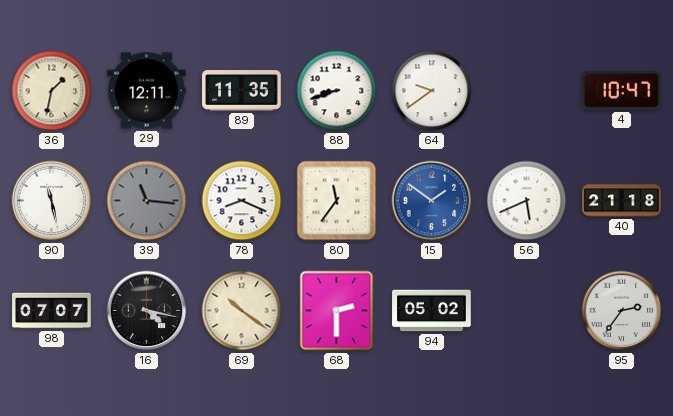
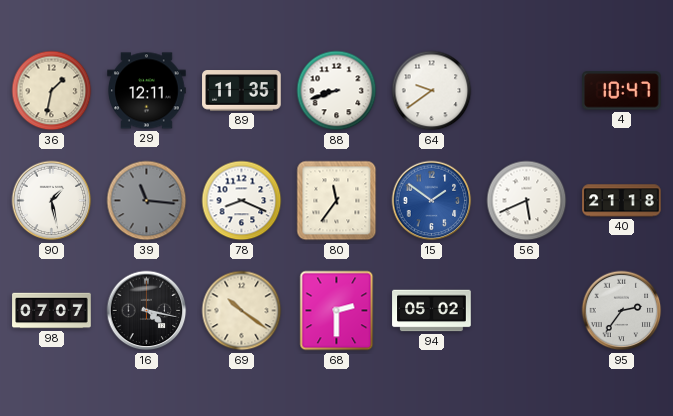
90: 11:28 -> 1:28 (52, 201)
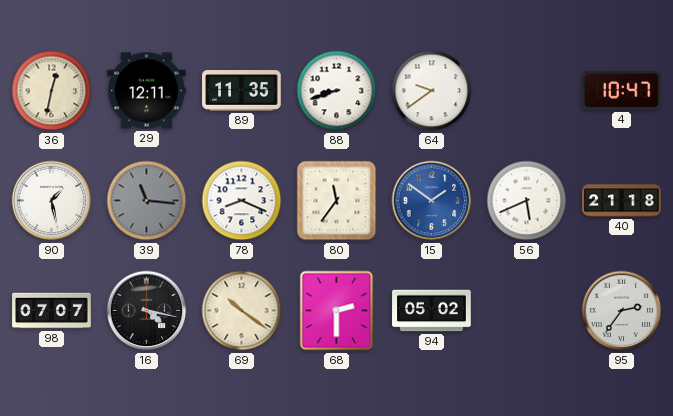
36: 1:32 -> 12:32 (52, 91)
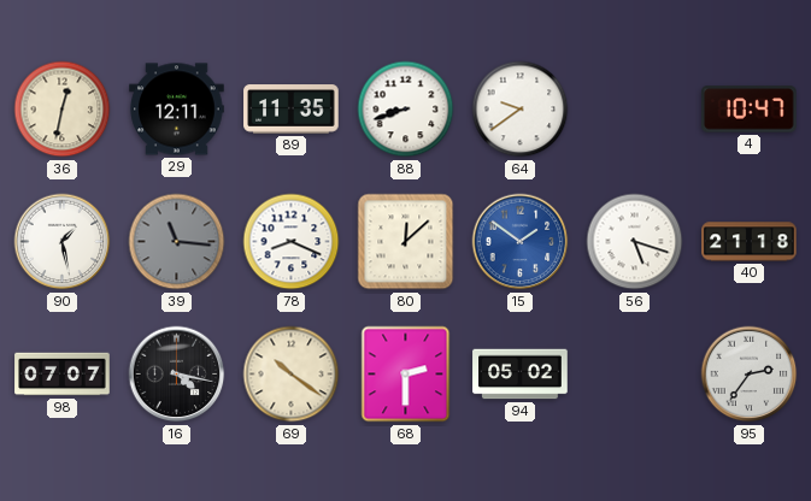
80: 11:36 -> 12:08 (406, 242)
56: 5:41 -> 5:18 (635, 242)
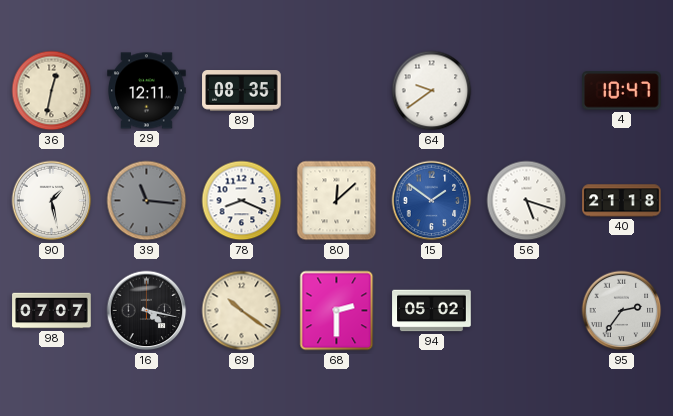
89: 11:35 -> 08:35 (242, 91)
88: 8:42 -> none (406, 110)
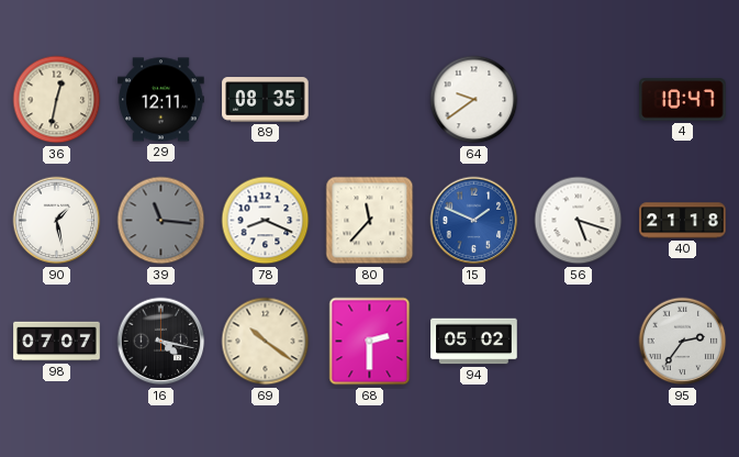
80: 12:08 -> 11:37 (370, 221)
15: 1:51 -> 1:49 (474, 221)
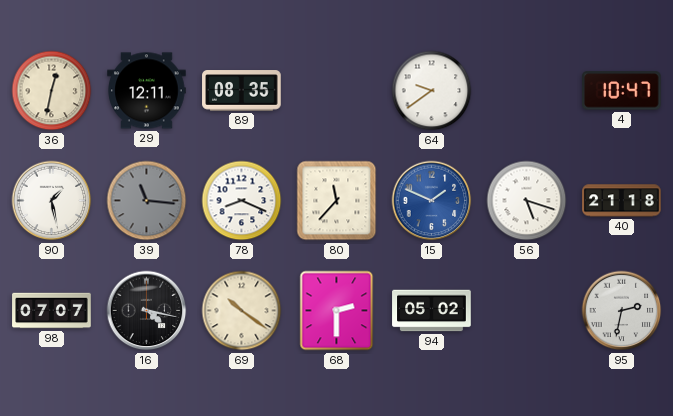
95: 2:36 -> 2:32 (622, 311)
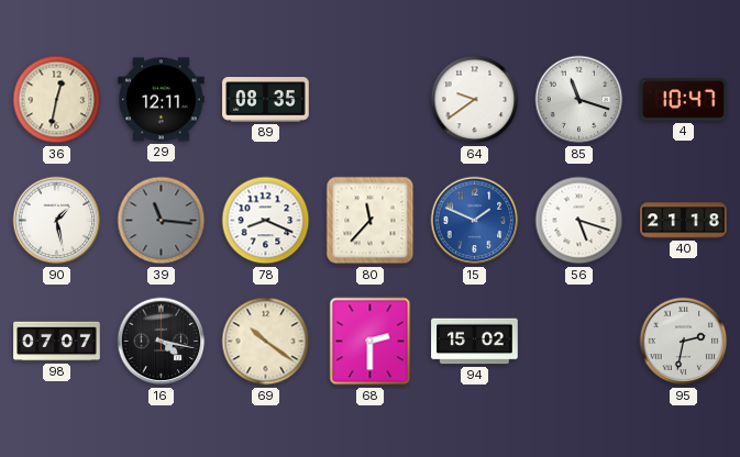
85: none -> 11:18 (579, 100)
94: 05:02 -> 15:02 (475, 342)
